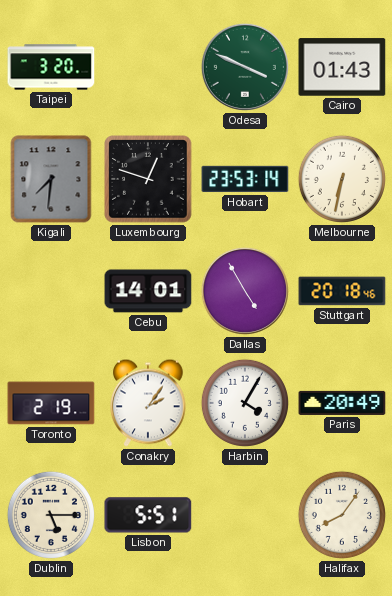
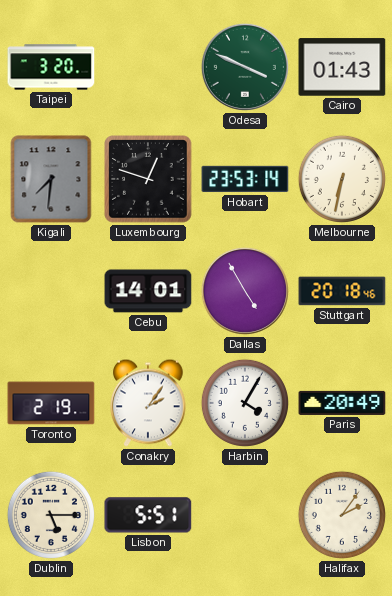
Halifax: 8:06 -> 2:06 (342, 515)
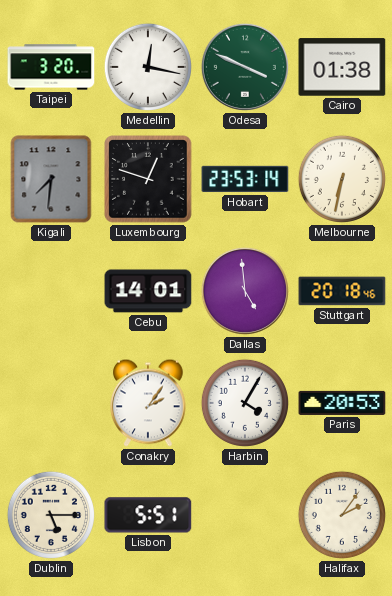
Medellin: none -> 12:17 (148, 67)
Cairo: 01:43 -> 01:38 (342, 67)
Dallas: 4:55 -> 4:59 (245, 291)
Toronto: 2:19 -> none (51, 403)
Paris: 20:49 -> 20:53 (342, 403)
